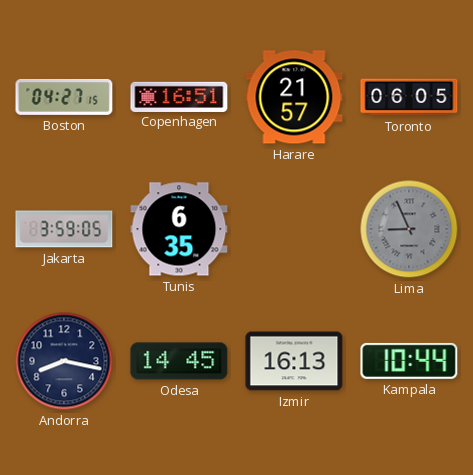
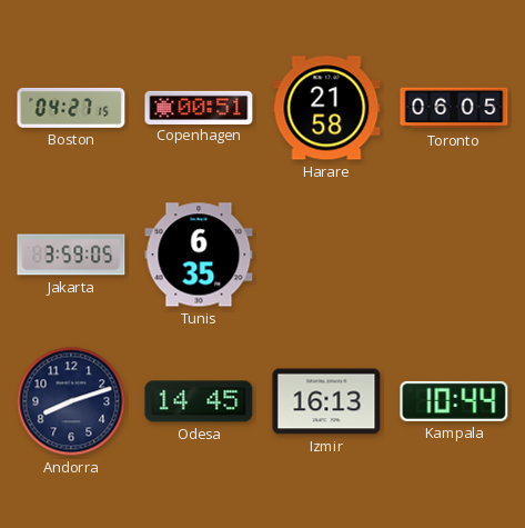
Copenhagen: 16:51 -> 00:51 (199, 107)
Harare: 21:57 -> 21:58 (326, 108)
Lima: 8:56 -> none (409, 229)
Andorra: 8:17 -> 8:12 (71, 401)
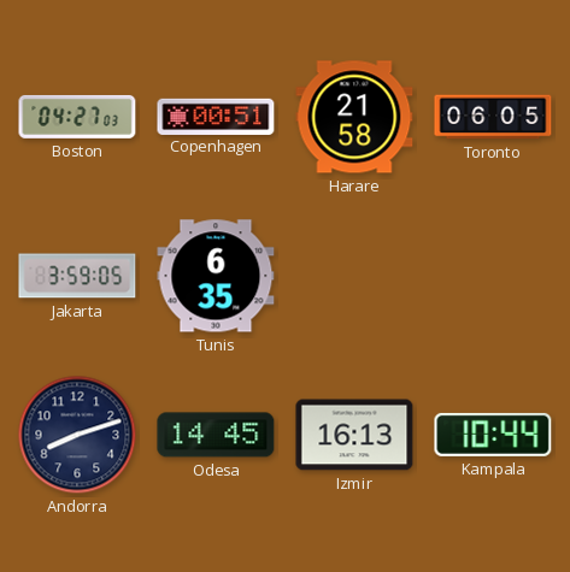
Boston: 04:27:15 -> 04:27:03 (77, 117)
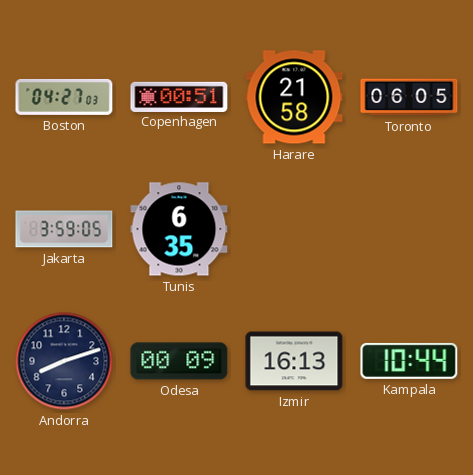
Odesa: 14:45 -> 00:09 (179, 361)
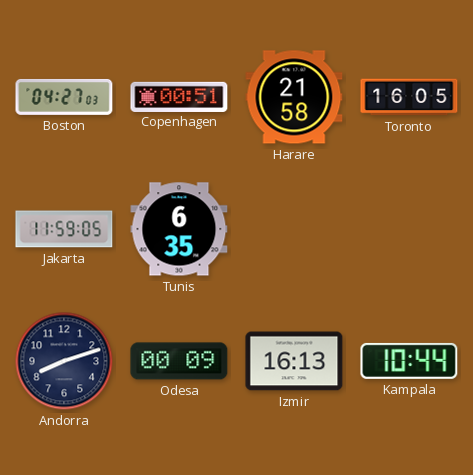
Toronto: 06:05 -> 16:05 (409, 97)
Jakarta: 3:59 -> 11:59 (64, 229)
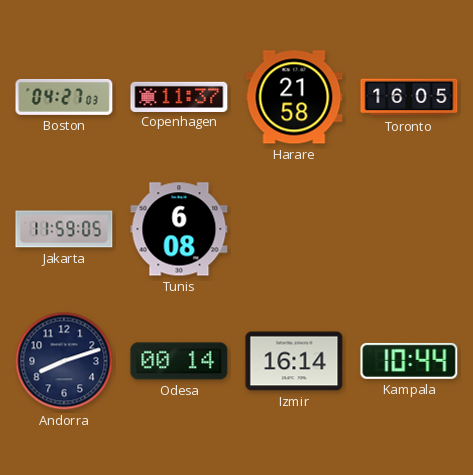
Copenhagen: 00:51 -> 11:37 (179, 96)
Tunis: 6:35 -> 6:08 (179, 229)
Odesa: 00:09 -> 00:14 (179, 361)
Izmir: 16:13 -> 16:14 (294, 361)
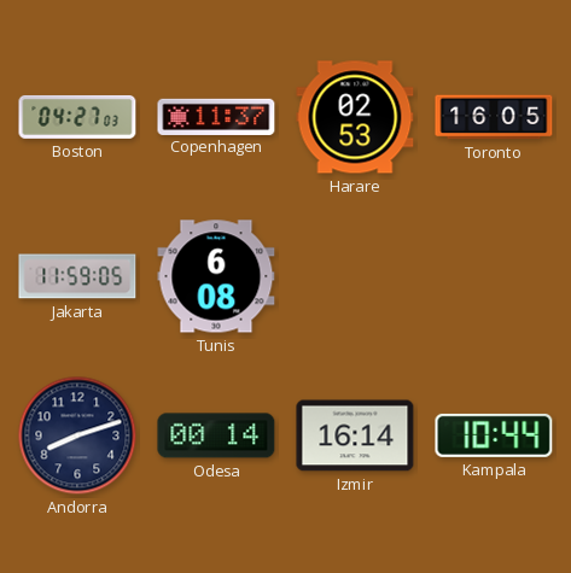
Harare: 21:58 -> 02:53 (355, 117)
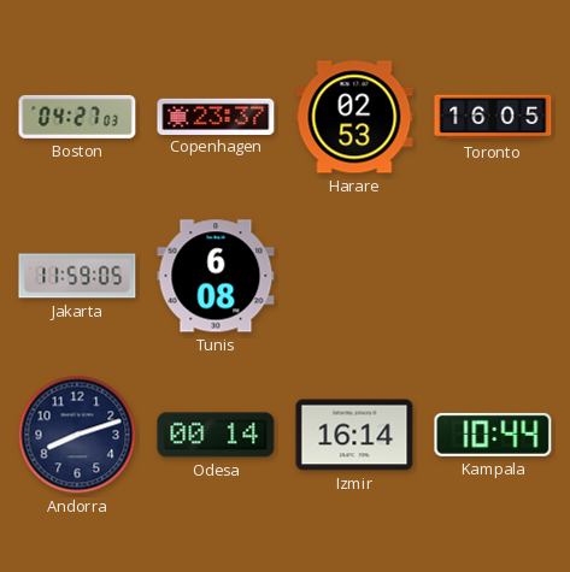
Copenhagen: 11:37 -> 23:37 (216, 116)
